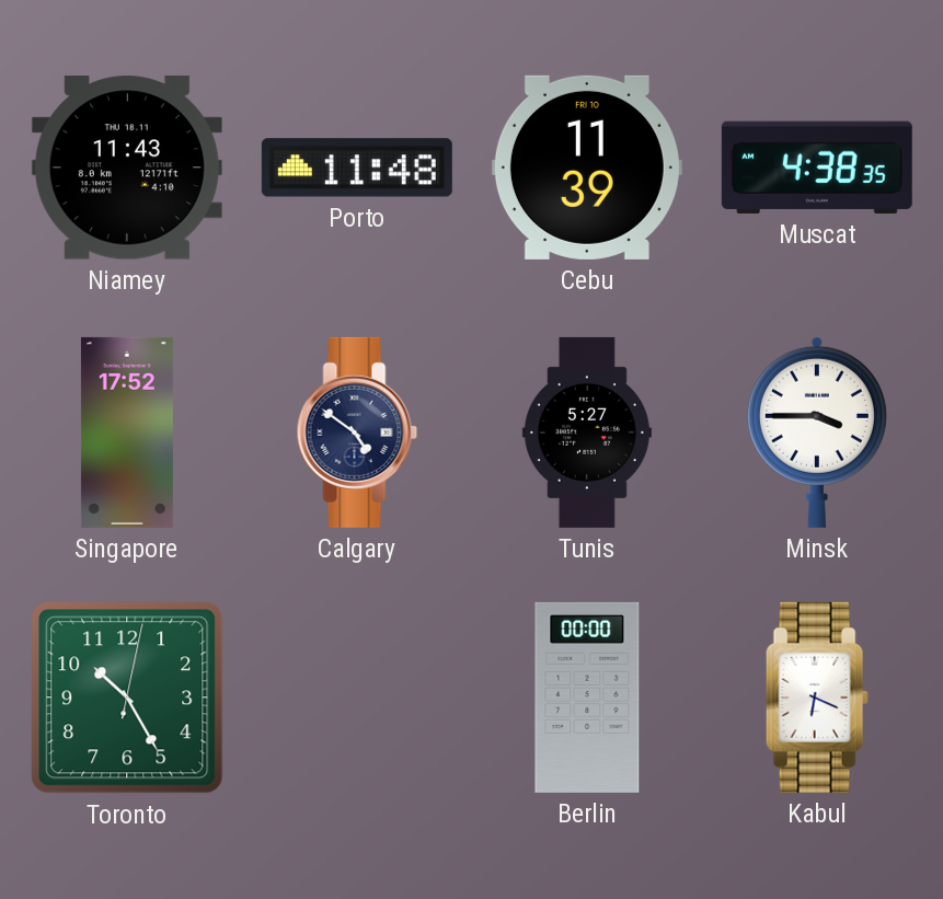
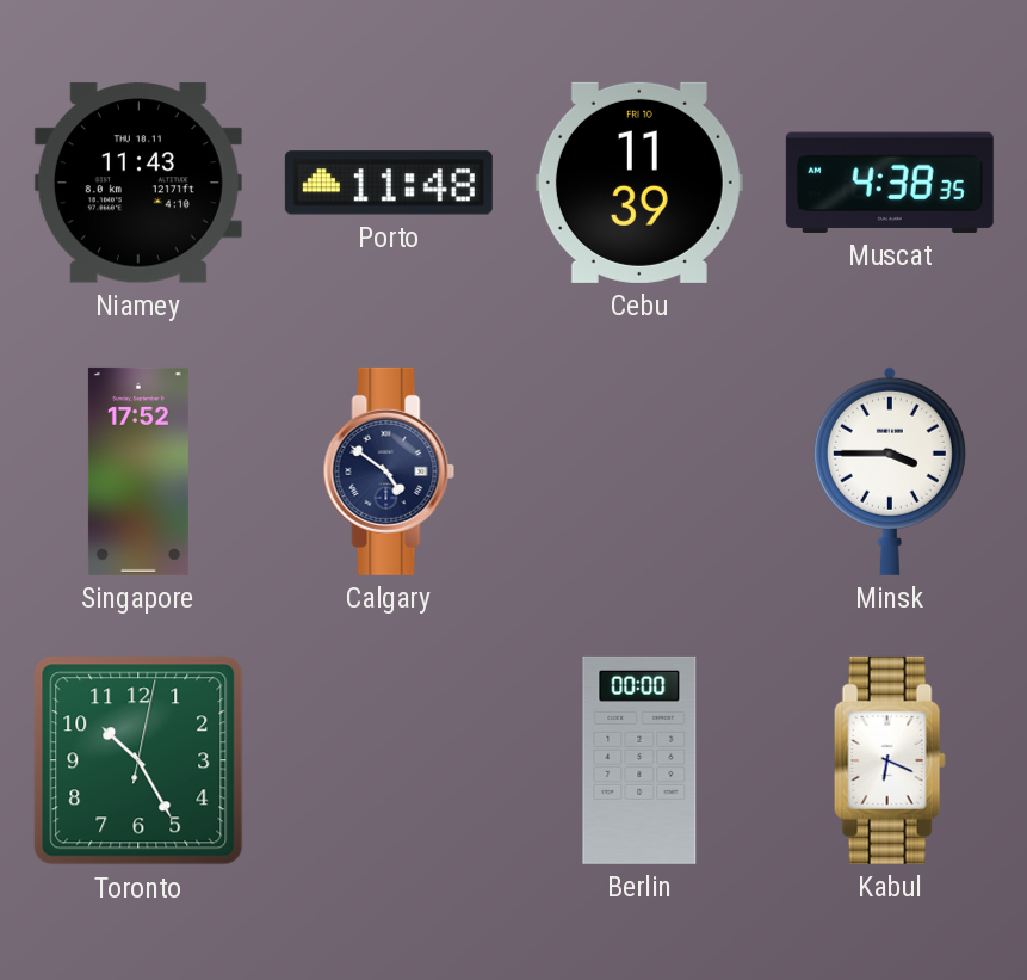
Tunis: 5:27 -> none (587, 433)
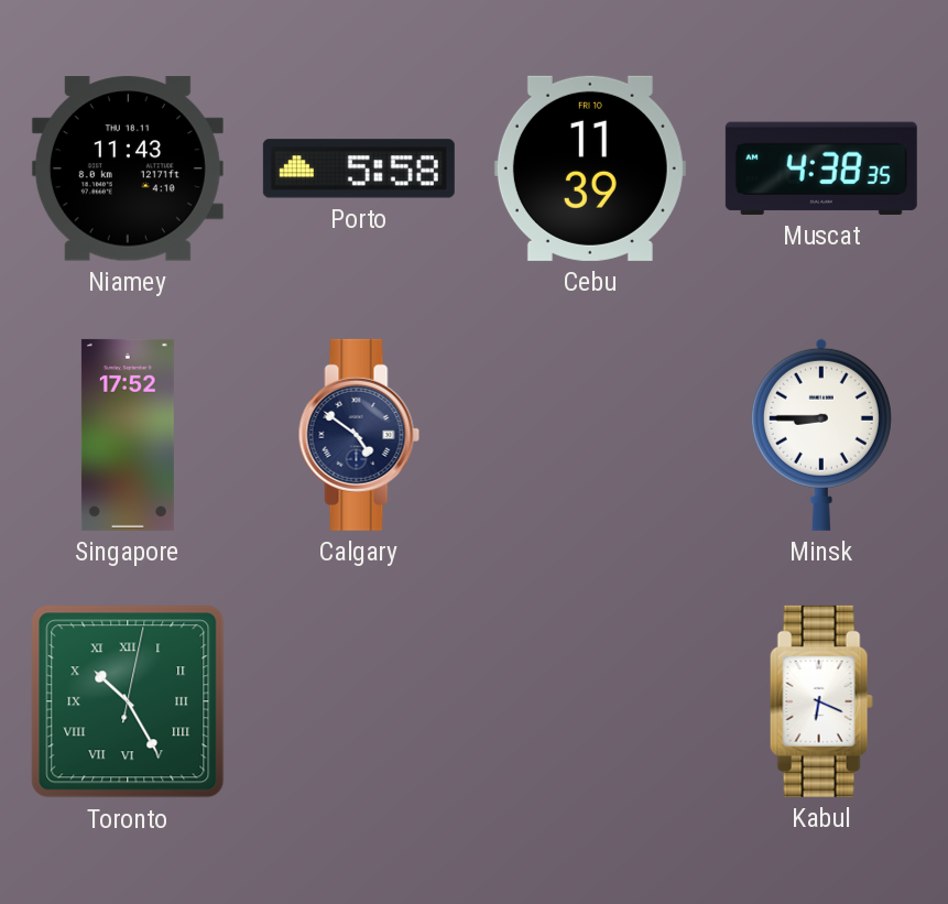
Porto: 11:48 -> 5:58 (359, 168)
Minsk: 3:45 -> 8:45 (821, 435)
Toronto numerals: Arabic -> Roman (128, 701)
Berlin: 00:00 -> none (639, 760)
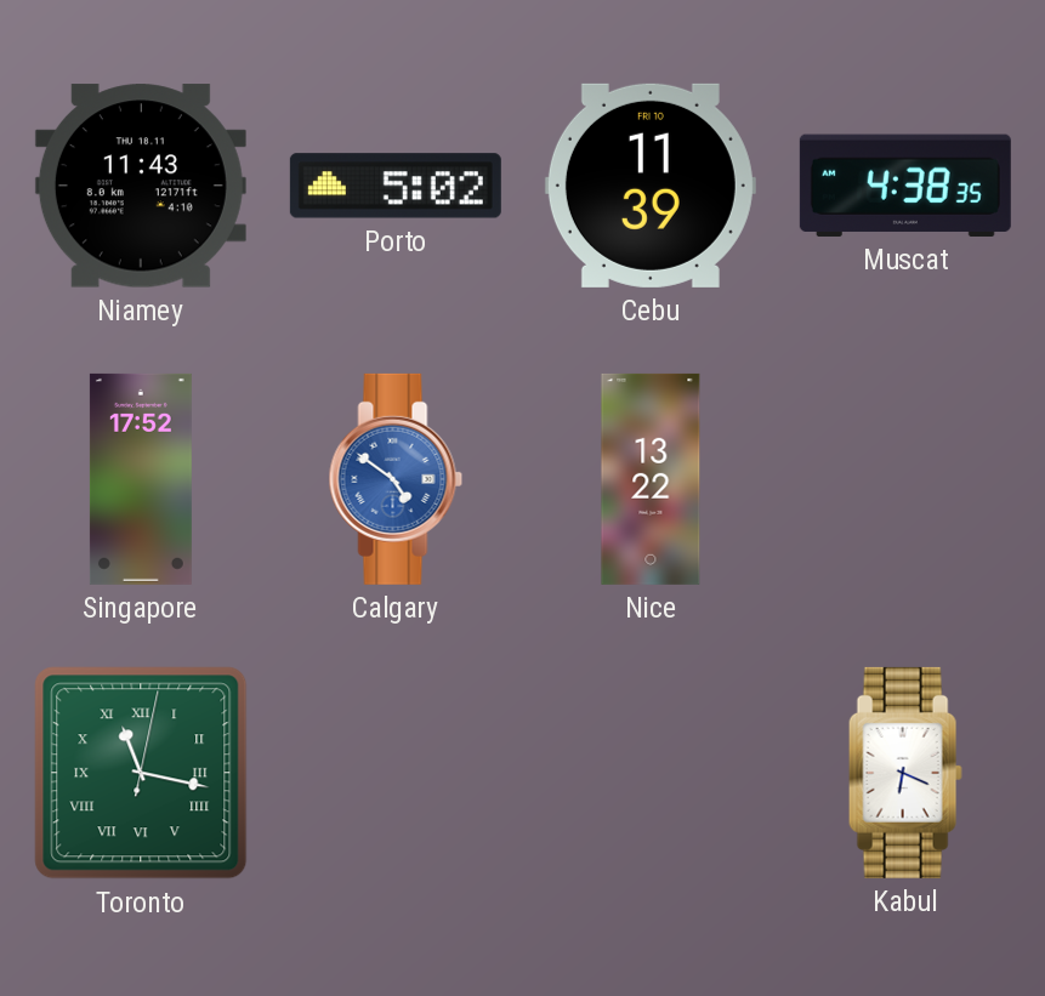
Porto: 5:58 -> 5:02 (396, 186)
Calgary dial: navy -> blue (396, 479)
Nice: none -> 13:22 (651, 479)
Minsk: 8:45 -> none (821, 435)
Toronto: 10:25 -> 11:17 (141, 773)
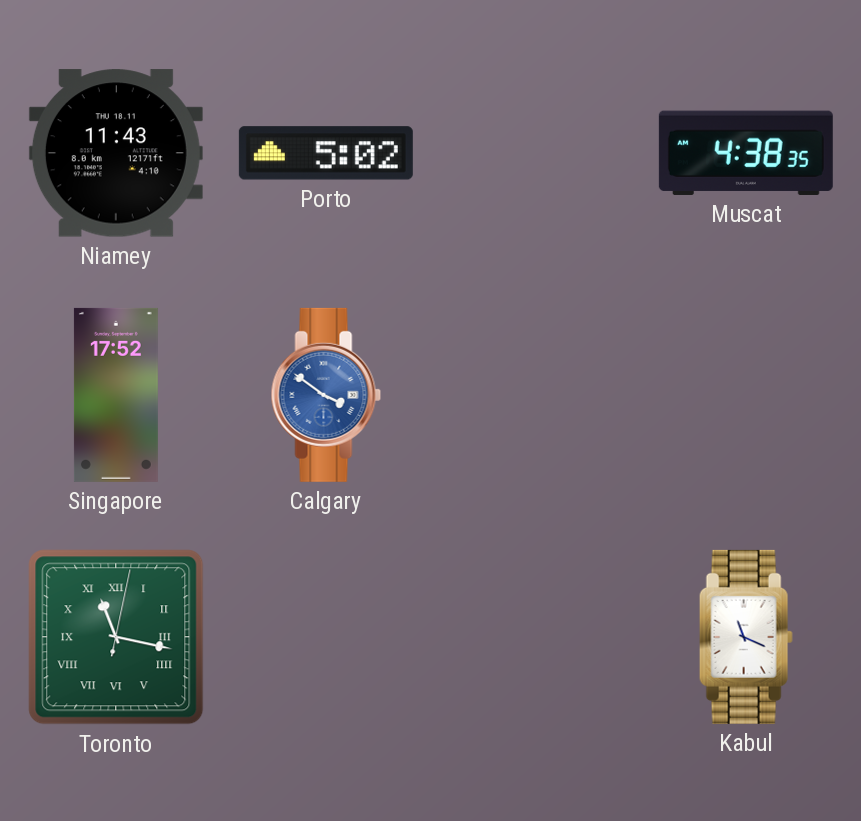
Cebu: 11:39 -> none (651, 186)
Calgary: 4:51 -> 3:51 (326, 395)
Nice: 13:22 -> none (651, 479)
Kabul: 6:19 -> 11:19 (746, 637)
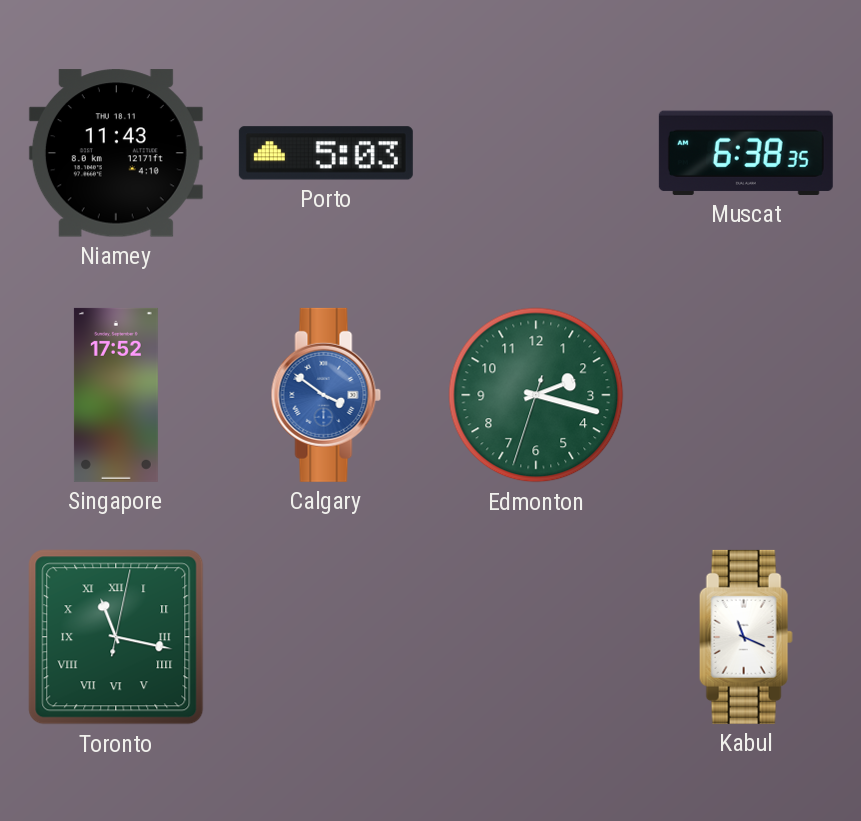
Porto: 5:02 -> 5:03 (326, 153)
Muscat: 4:38 -> 6:38 (746, 153)
Edmonton: none -> 2:17 (536, 395)
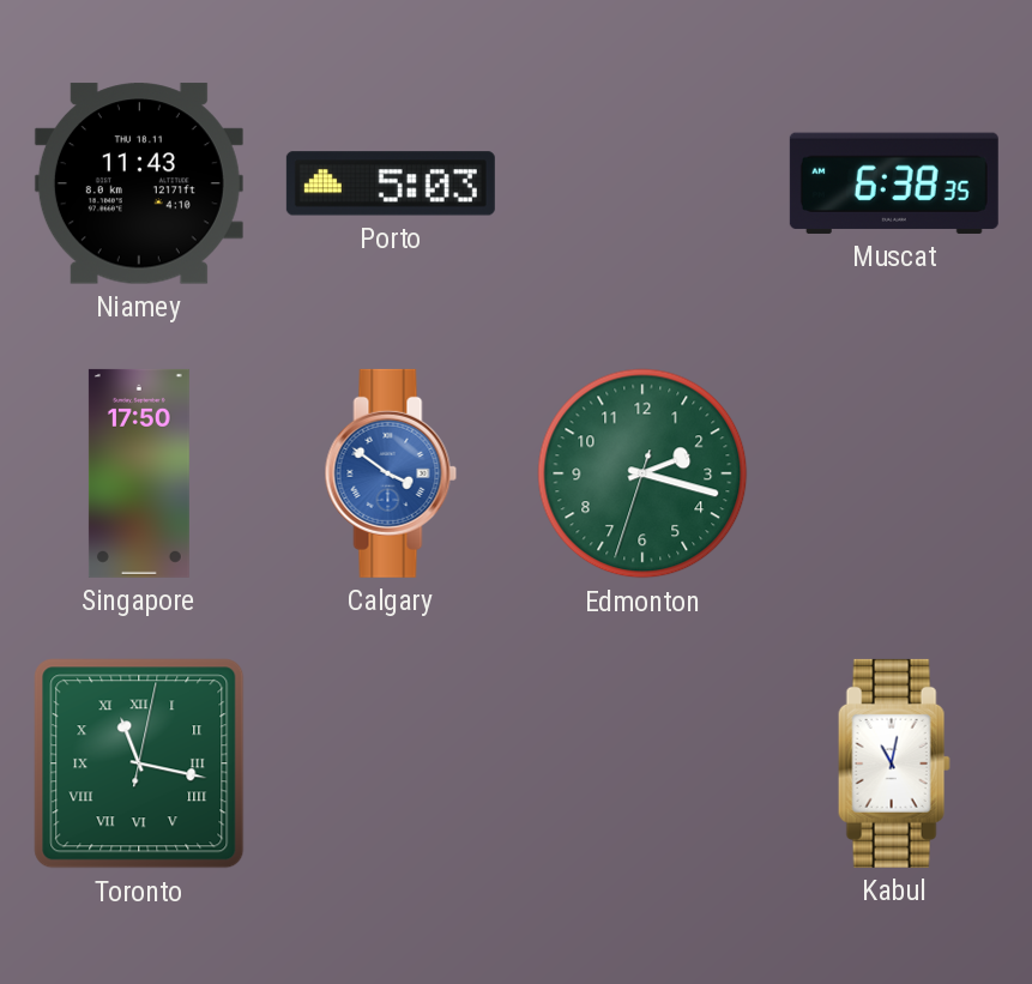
Singapore: 17:52 -> 17:50 (139, 473)
Kabul: 11:19 -> 11:02 (894, 763)
